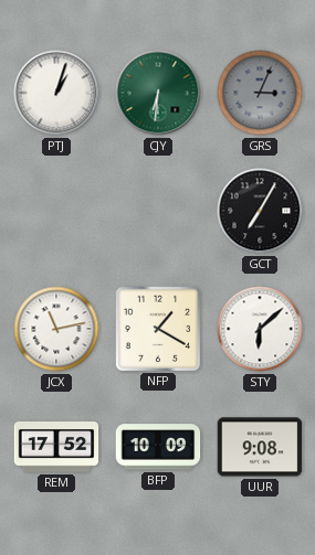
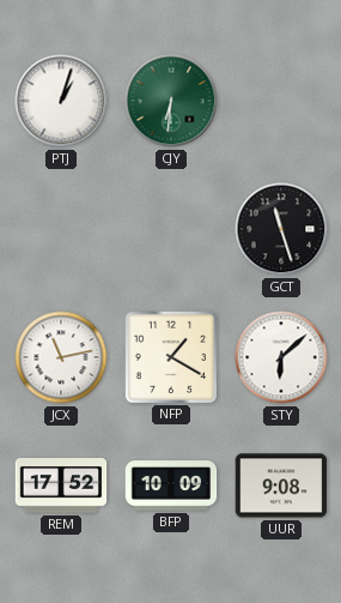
GRS: 3:04 -> none (260, 93)
GCT: 7:05 -> 11:27 (281, 229)
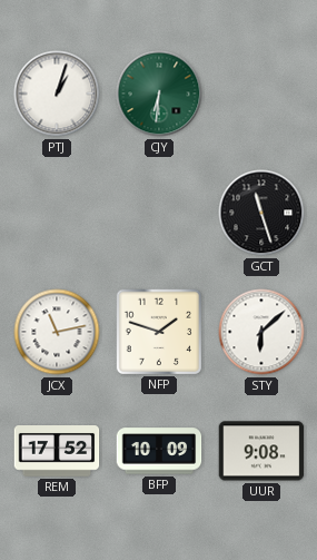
NFP: 1:20 -> 1:48 (158, 331)
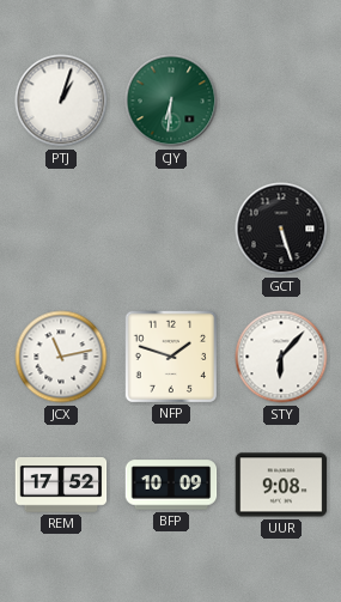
GCT: 11:27 -> 5:27 (281, 229)
STY: 6:08 -> 6:07 (281, 357)
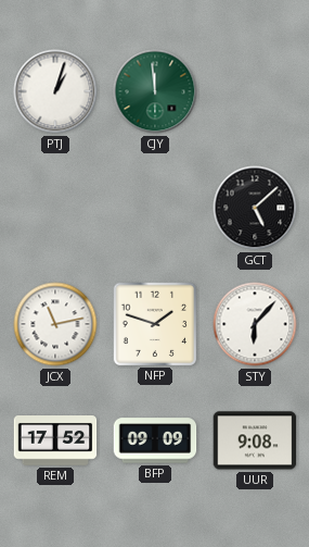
CJY: 6:31 -> 11:59 (155, 91)
GCT: 5:27 -> 5:08 (255, 208)
BFP: 10:09 -> 09:09 (155, 440)
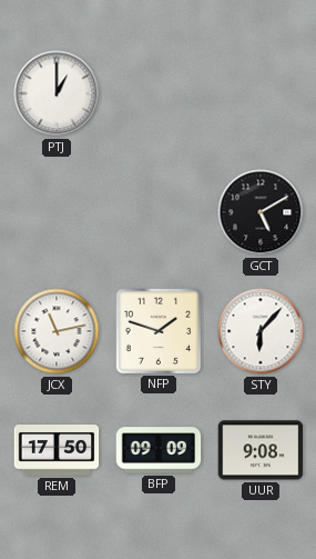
PTJ: 1:03 -> 1:00 (57, 93)
CJY: 11:59 -> none (155, 91)
GCT: 5:08 -> 5:10 (261, 212)
REM: 17:52 -> 17:50 (57, 451)
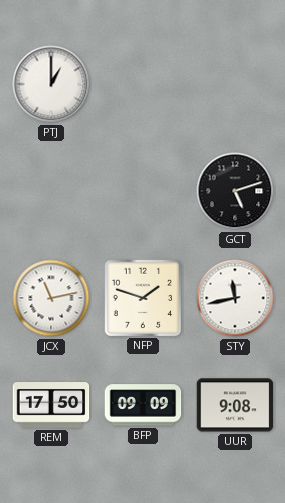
GCT: 5:10 -> 5:12 (235, 191)
STY: 6:07 -> 11:43 (235, 298)
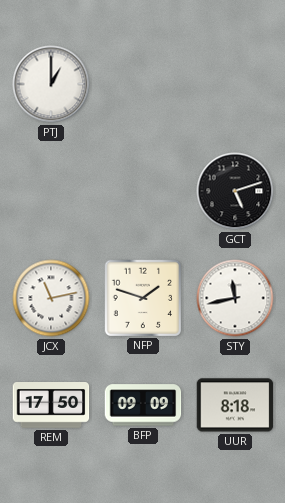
UUR: 9:08 -> 8:18 (235, 405)
